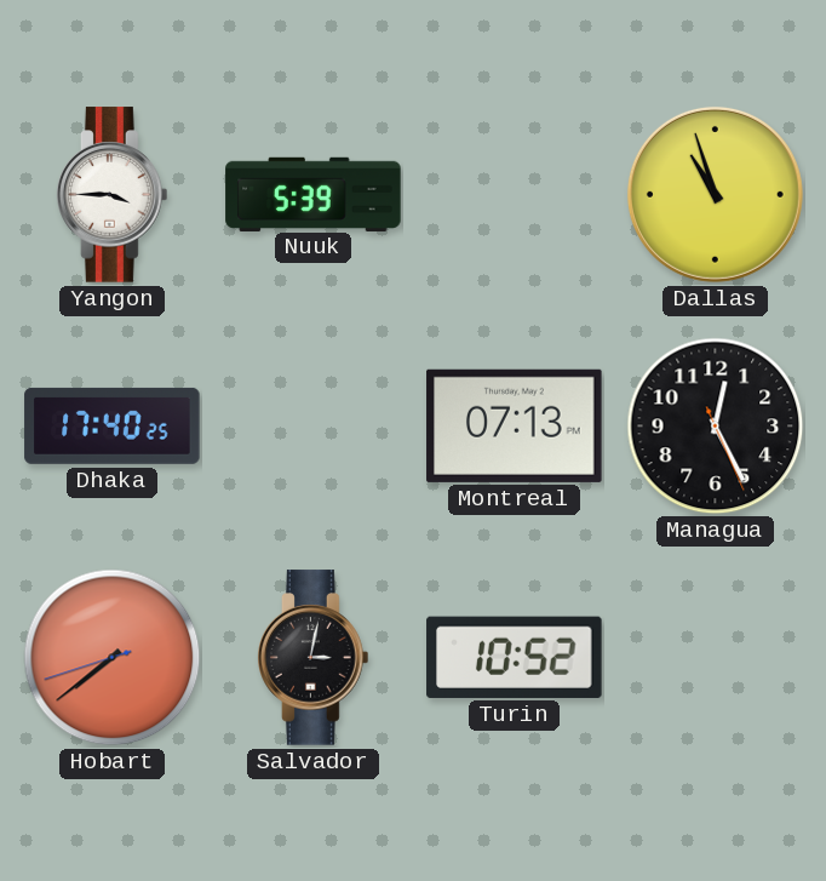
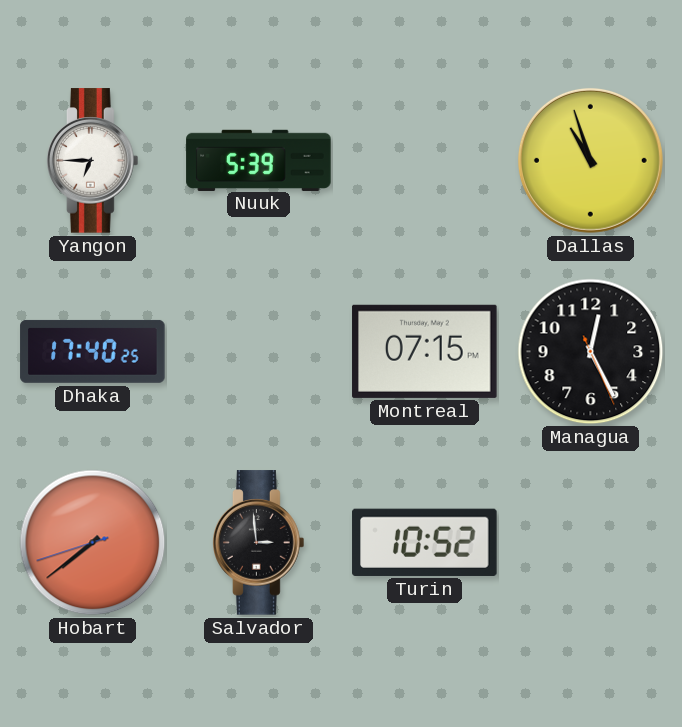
Yangon: 3:45 -> 6:45 (93, 161)
Montreal: 07:13 -> 07:15 (425, 351)
Salvador: 3:02 -> 2:59 (259, 543)
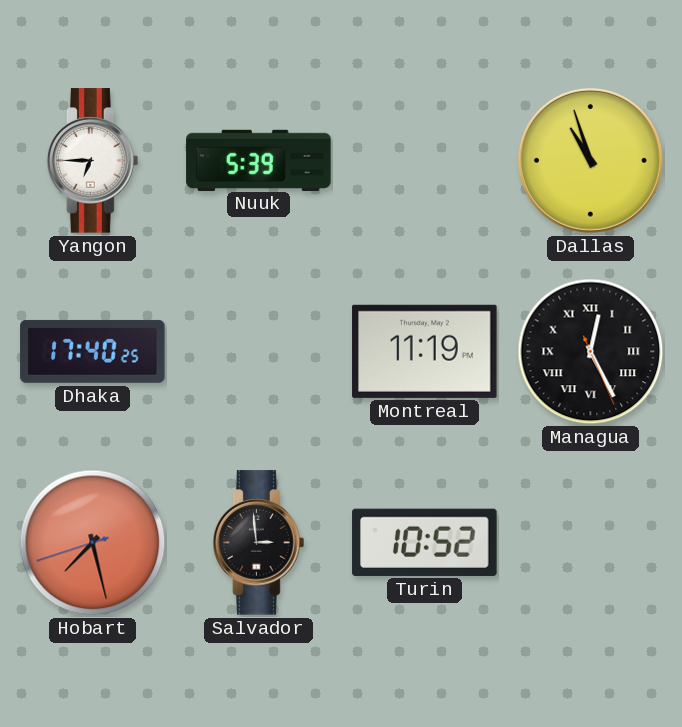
Montreal: 07:15 -> 11:19 (425, 351)
Managua numerals: Arabic -> Roman (591, 352)
Hobart: 7:38 -> 7:27 (93, 543)
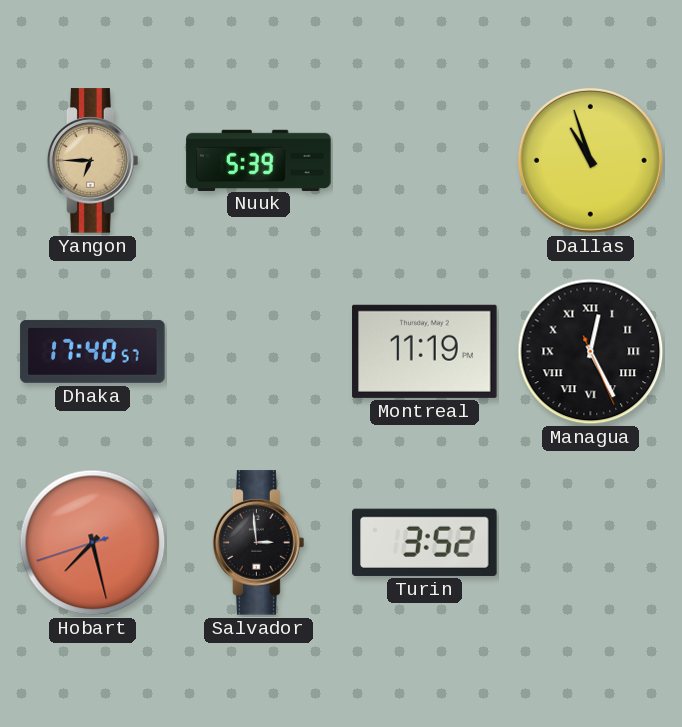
Yangon dial: white -> champagne (93, 161)
Dhaka: 17:40:25 -> 17:40:57 (93, 351)
Turin: 10:52 -> 3:52 (425, 542)
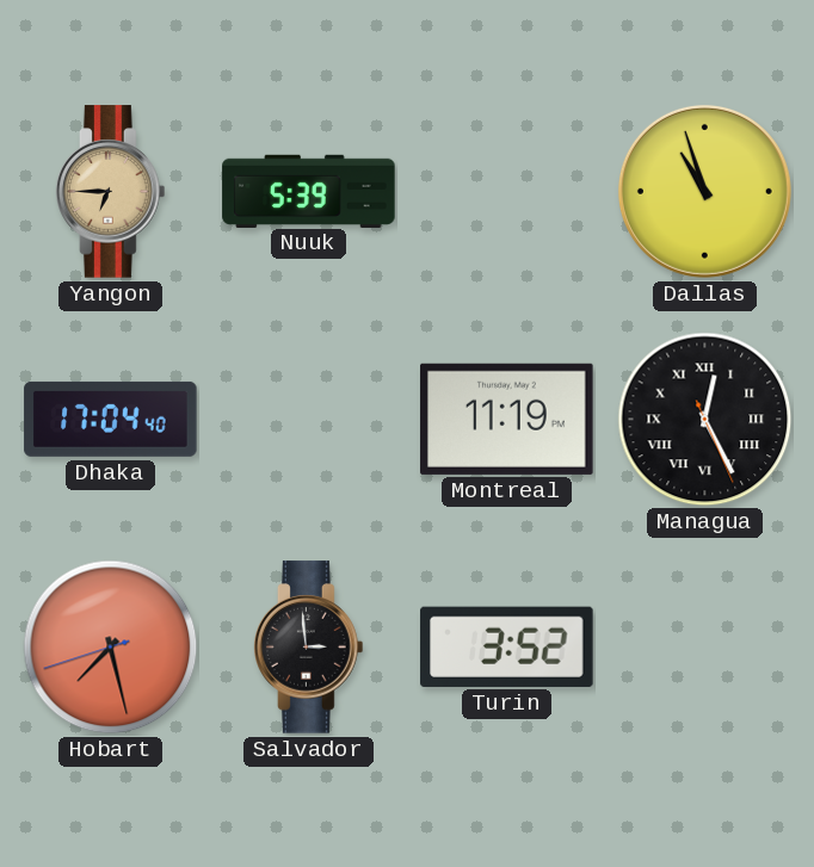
Dhaka: 17:40 -> 17:04 (111, 419)
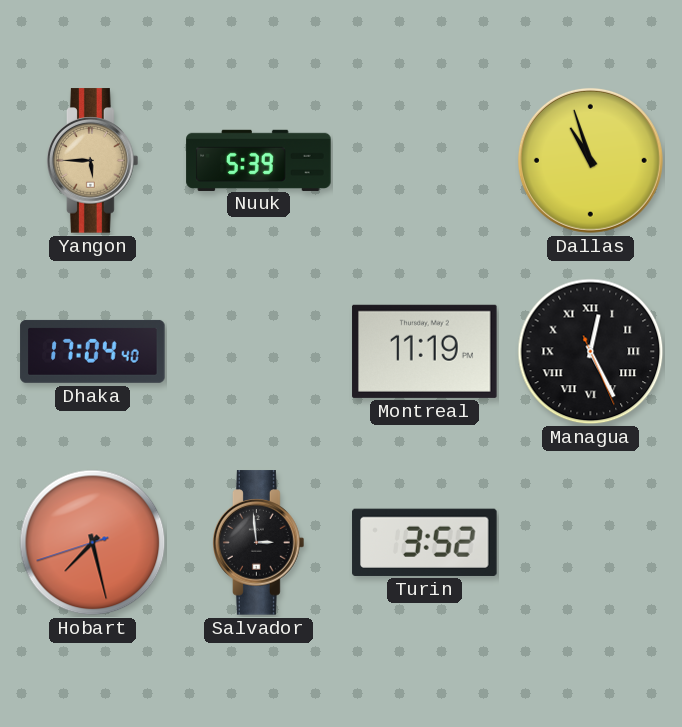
Yangon: 6:45 -> 5:45 (93, 161)
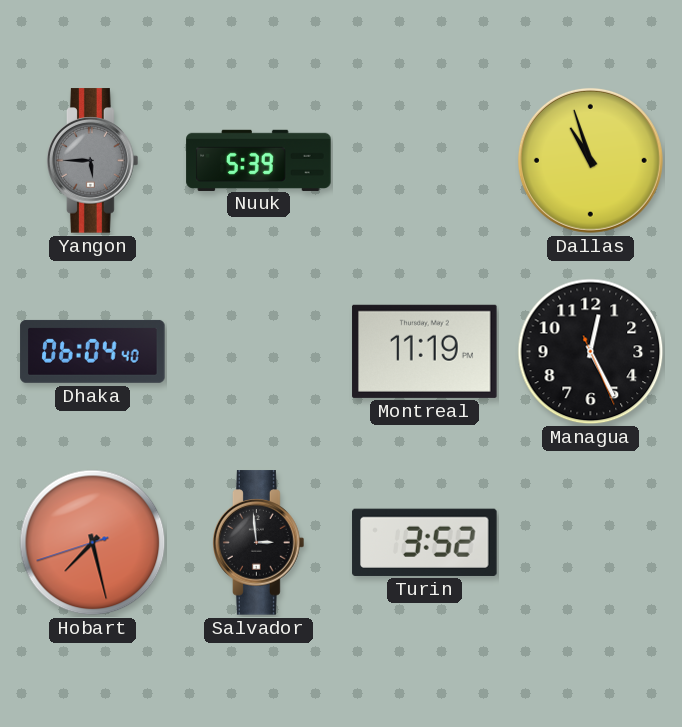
Yangon dial: champagne -> grey (93, 161)
Dhaka: 17:04 -> 06:04 (93, 351)
Managua numerals: Roman -> Arabic (591, 352)
